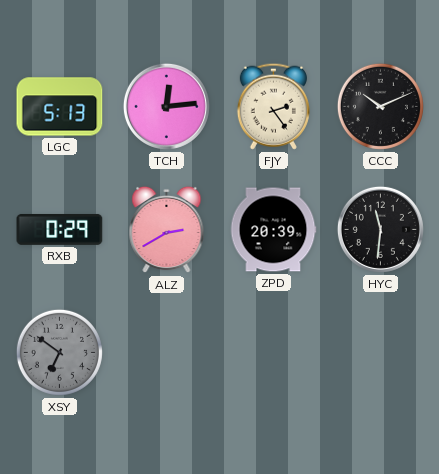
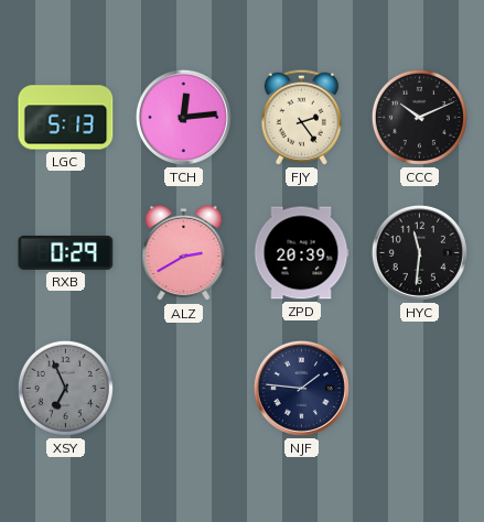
XSY: 6:51 -> 6:56 (65, 388)
NJF: none -> 1:46 (301, 388)
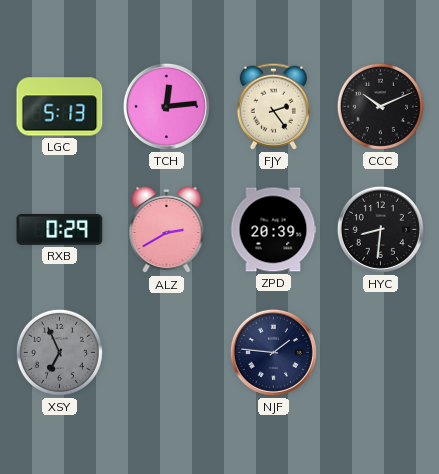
HYC: 11:31 -> 8:31 (380, 229)
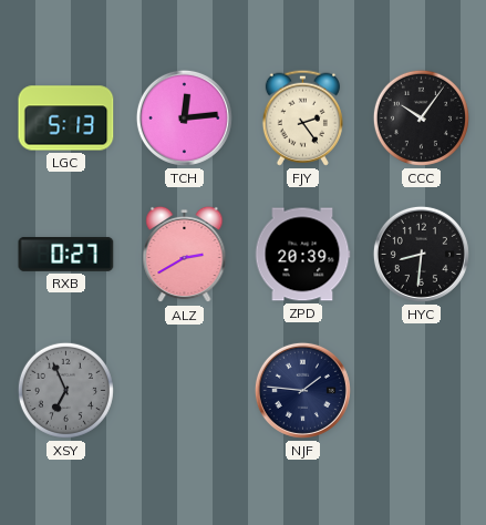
CCC: 10:11 -> 10:06 (421, 117)
RXB: 0:29 -> 0:27 (66, 254)
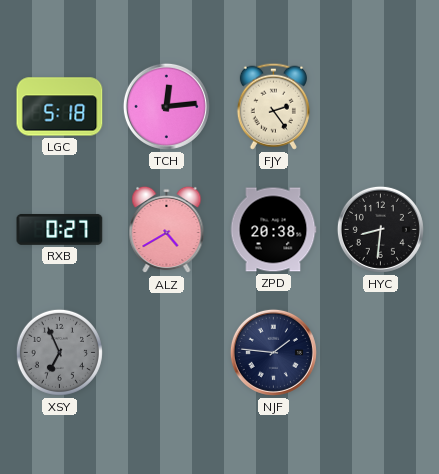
LGC: 5:13 -> 5:18 (60, 107)
CCC: 10:06 -> none (421, 117)
ALZ: 2:40 -> 4:40 (167, 230)
ZPD: 20:39 -> 20:38 (273, 230)
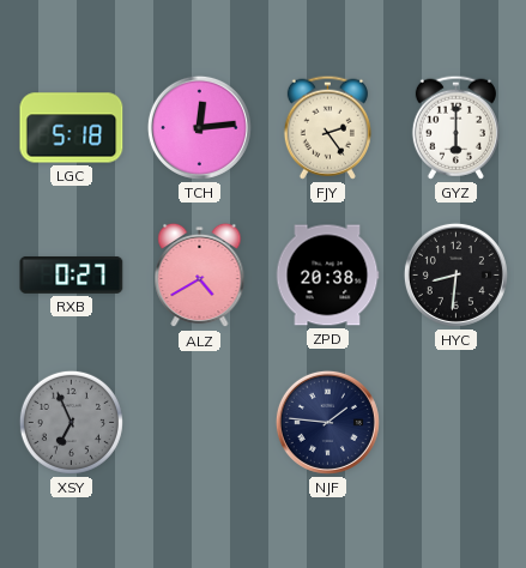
GYZ: none -> 6:00 (455, 127)
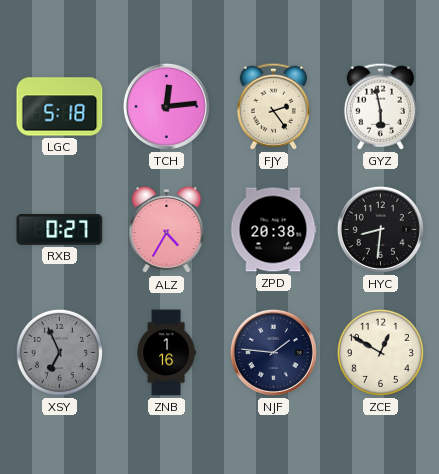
GYZ: 6:00 -> 5:58 (380, 106)
ALZ: 4:40 -> 4:35 (167, 230)
ZNB: none -> 1:16 (166, 353)
ZCE: none -> 12:50 (380, 352)
